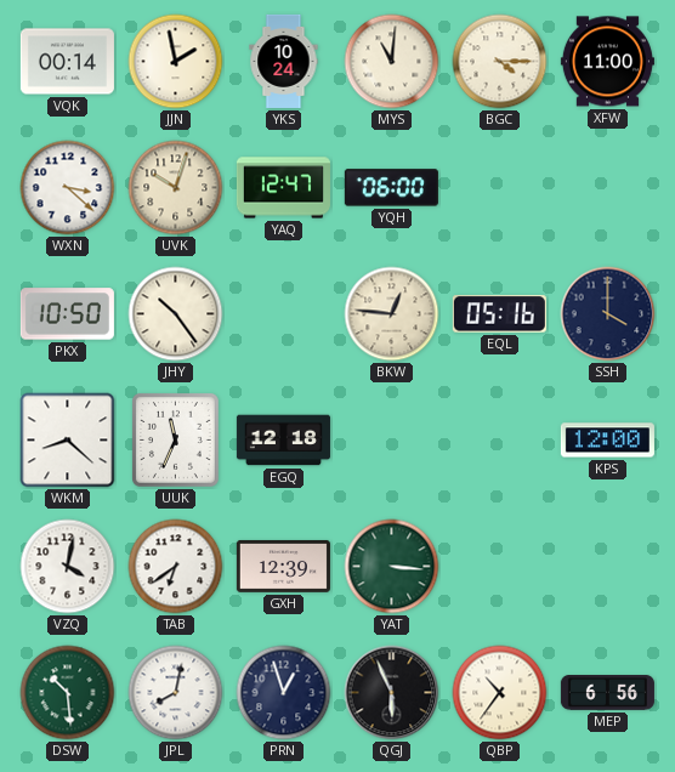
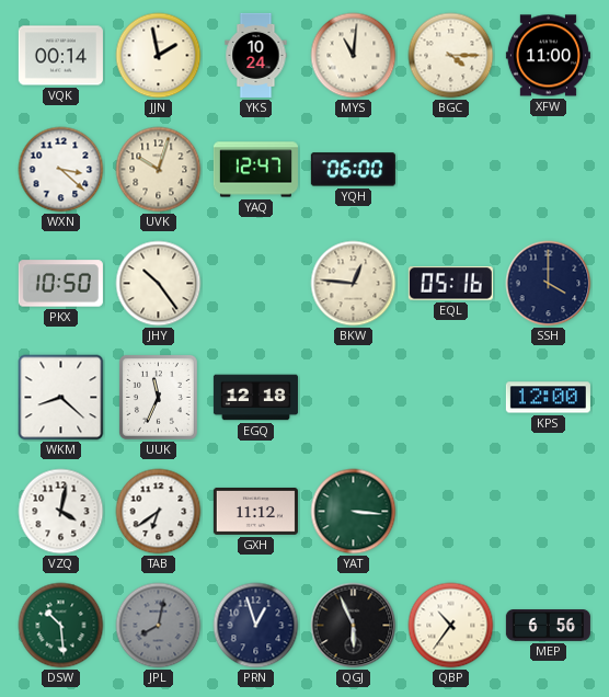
GXH: 12:39 -> 11:12 (255, 511)
JPL dial: white -> grey (159, 626)
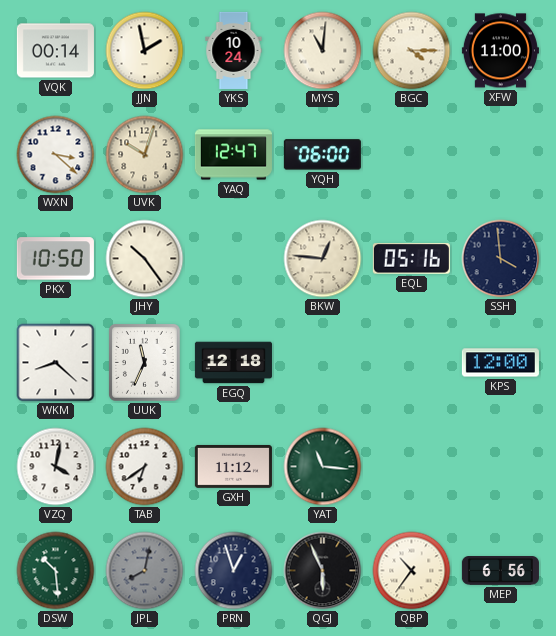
SSH: 4:00 -> 3:59 (501, 259)
YAT: 3:16 -> 11:16 (323, 467)
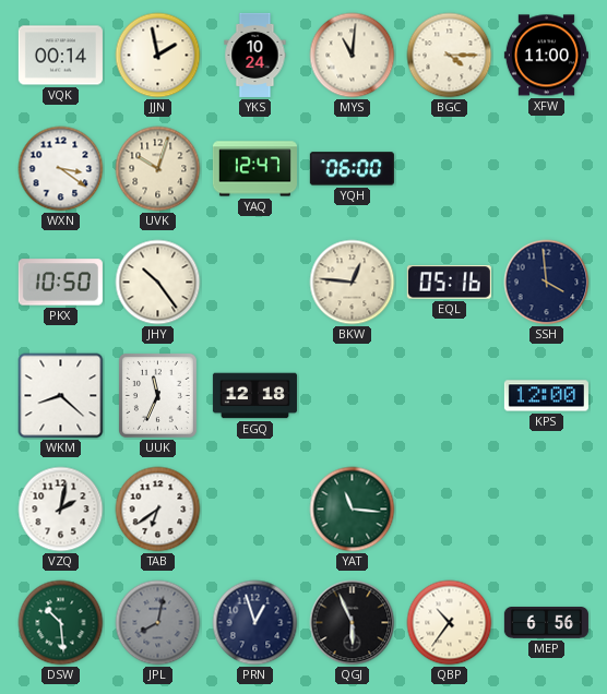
WXN: 3:22 -> 3:21 (61, 169)
VZQ: 4:02 -> 2:02 (61, 510)
GXH: 11:12 -> none (233, 466)
